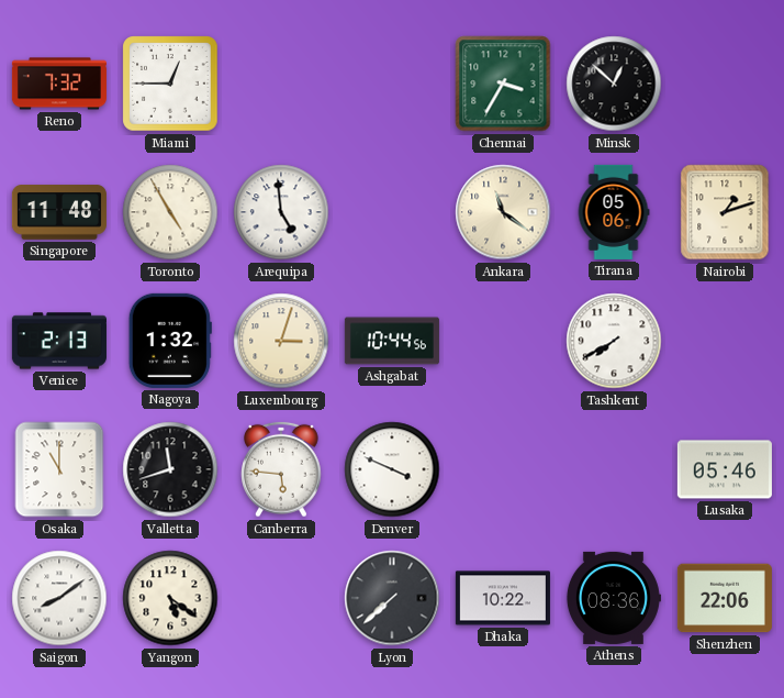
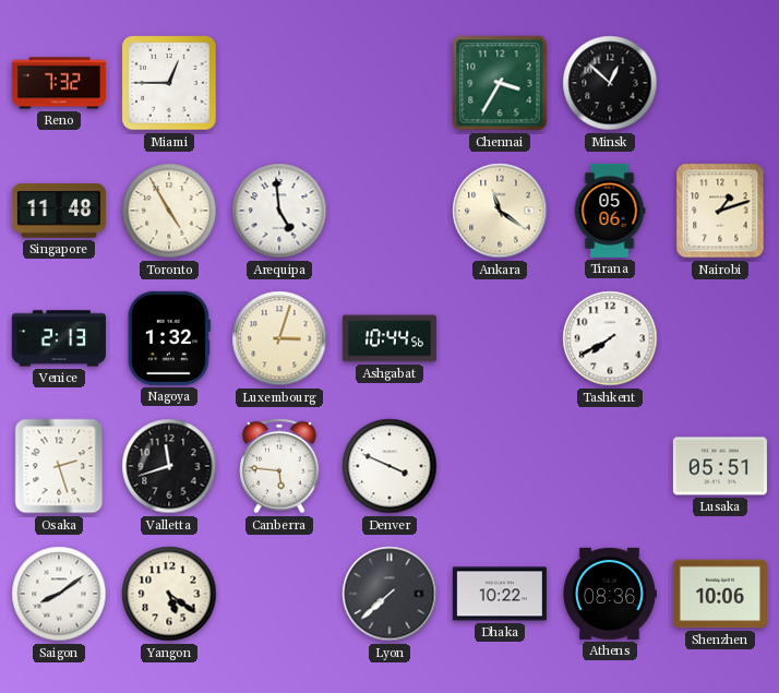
Osaka: 11:00 -> 2:27 (59, 466)
Lusaka: 05:46 -> 05:51 (720, 466)
Shenzhen: 22:06 -> 10:06 (720, 594)
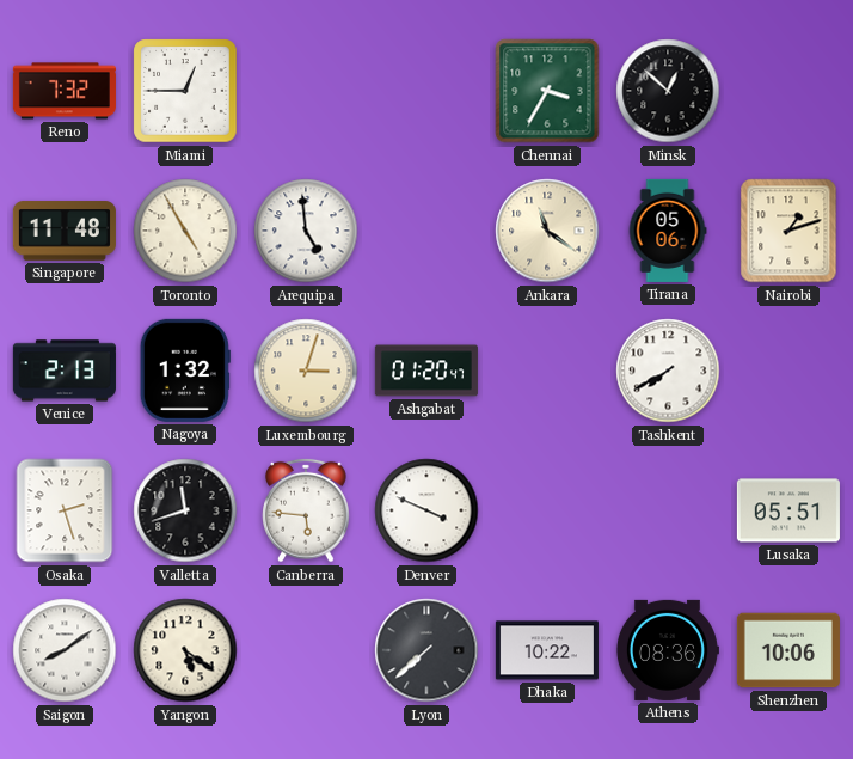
Ashgabat: 10:44 -> 01:20 (426, 371)
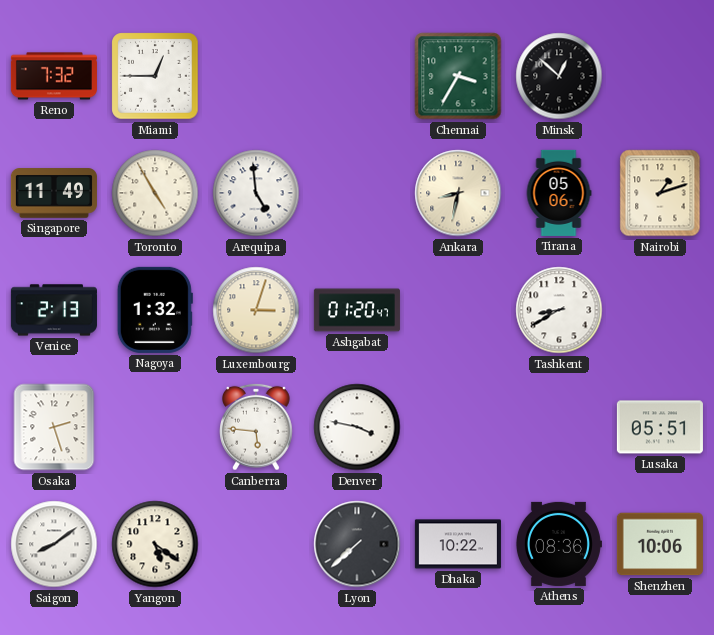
Singapore: 11:48 -> 11:49 (54, 193)
Ankara: 11:21 -> 8:32 (458, 193)
Tashkent: 7:40 -> 8:40 (559, 310)
Valletta: 11:42 -> none (185, 510)
Denver: 3:49 -> 3:47 (357, 427)
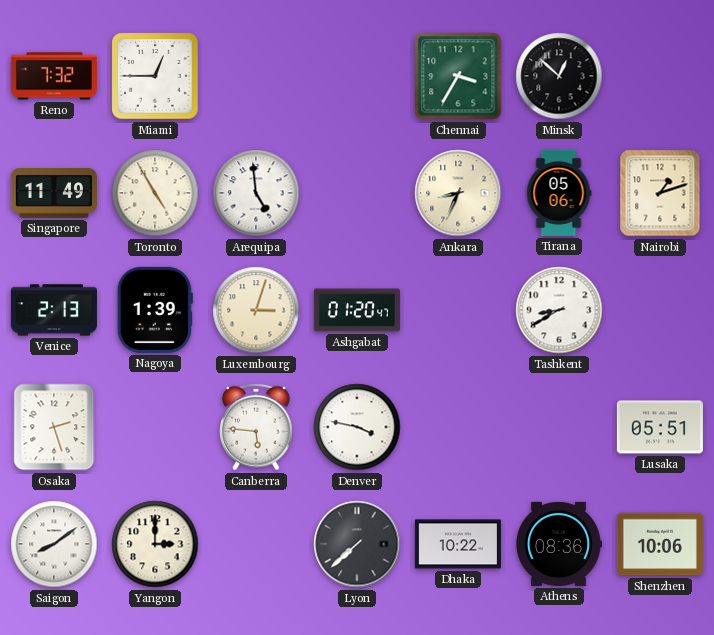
Ankara: 8:32 -> 8:34 (458, 193)
Nagoya: 1:32 -> 1:39 (155, 310)
Yangon: 5:21 -> 3:00 (155, 544)
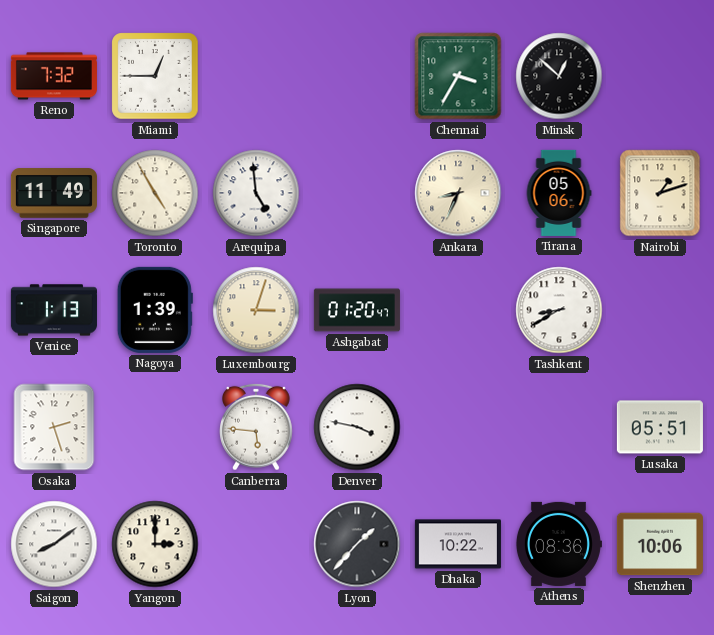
Venice: 2:13 -> 1:13 (54, 310)
Lyon: 7:38 -> 1:37 (357, 544)
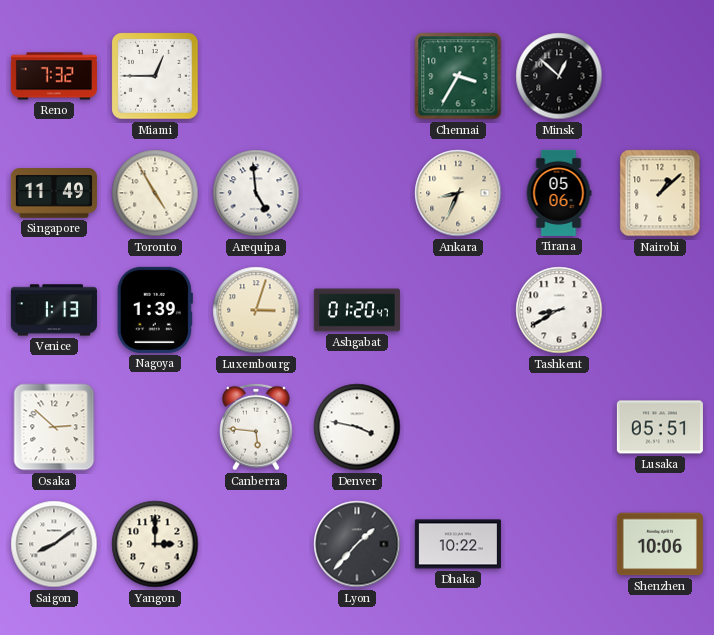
Nairobi: 1:12 -> 1:08 (660, 193)
Osaka: 2:27 -> 2:52 (54, 427)
Athens: 08:36 -> none (558, 544)
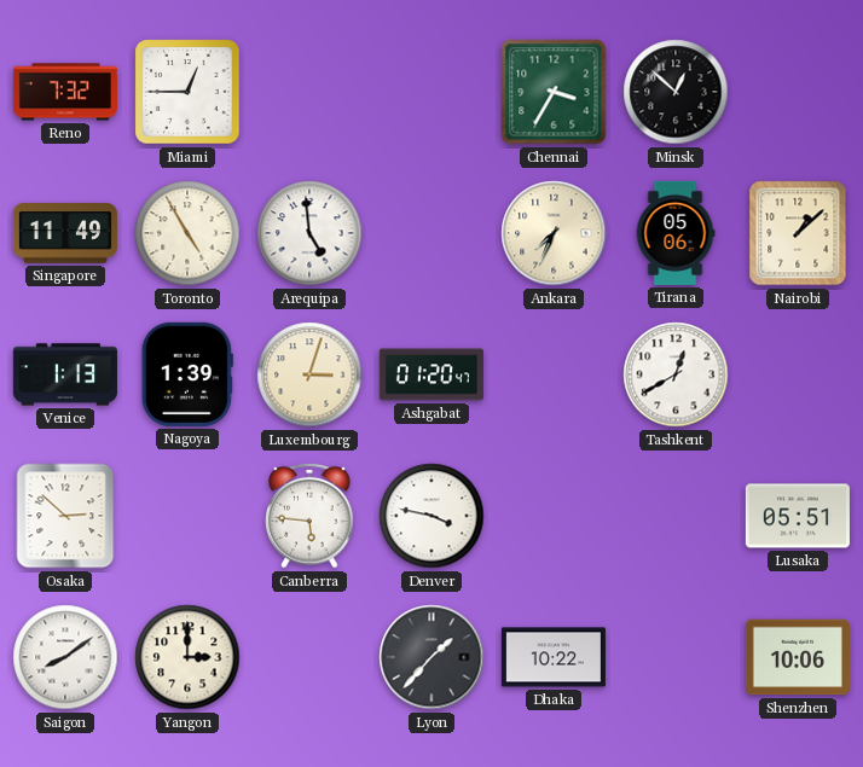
Ankara: 8:34 -> 7:34 (554, 233)
Tashkent: 8:40 -> 12:40 (676, 374)
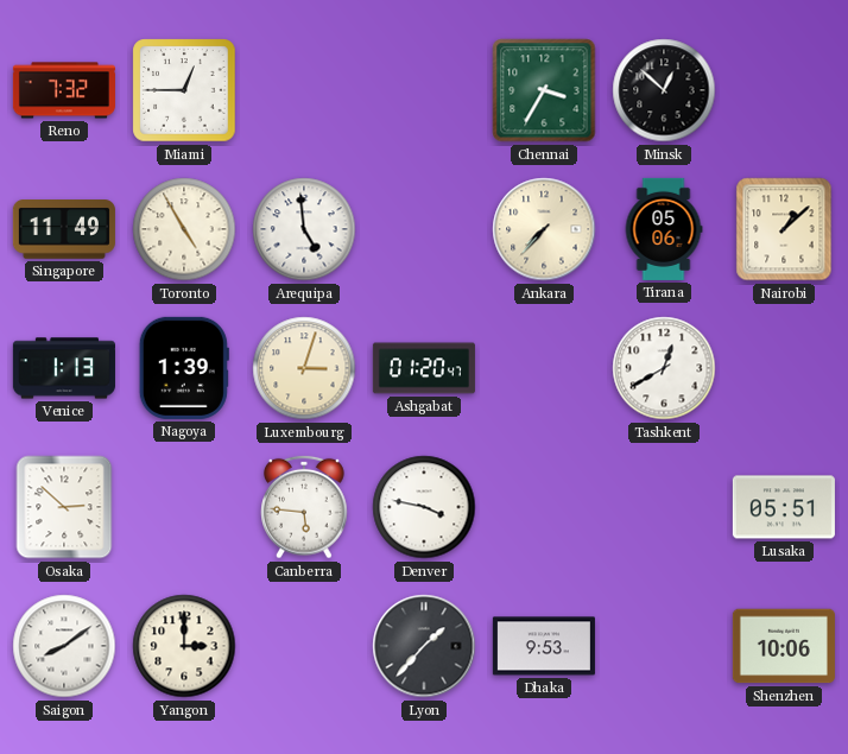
Ankara: 7:34 -> 7:37 (544, 229)
Dhaka: 10:22 -> 9:53 (544, 646)
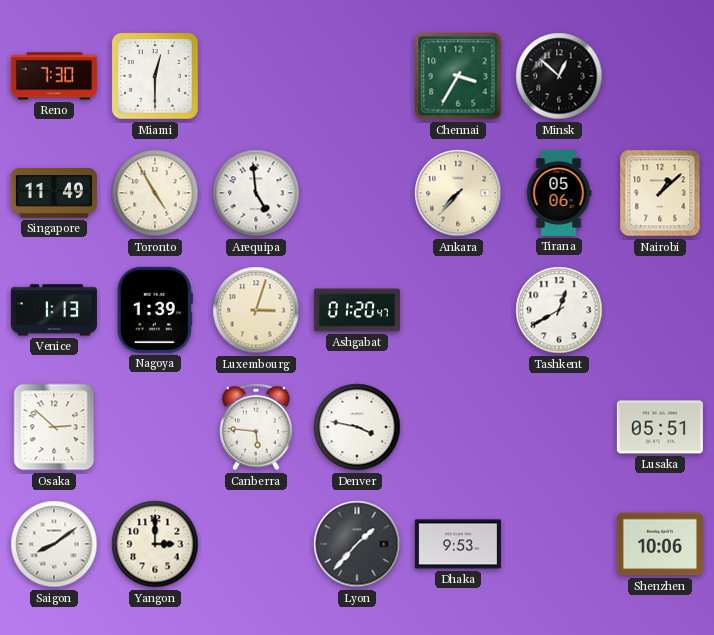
Reno: 7:32 -> 7:30 (54, 76)
Miami: 12:45 -> 12:30 (155, 76)
